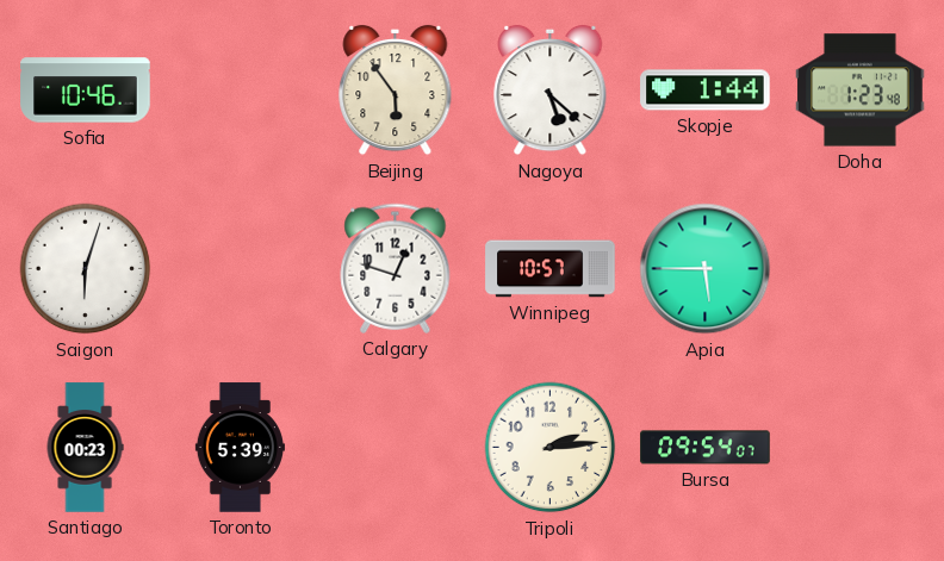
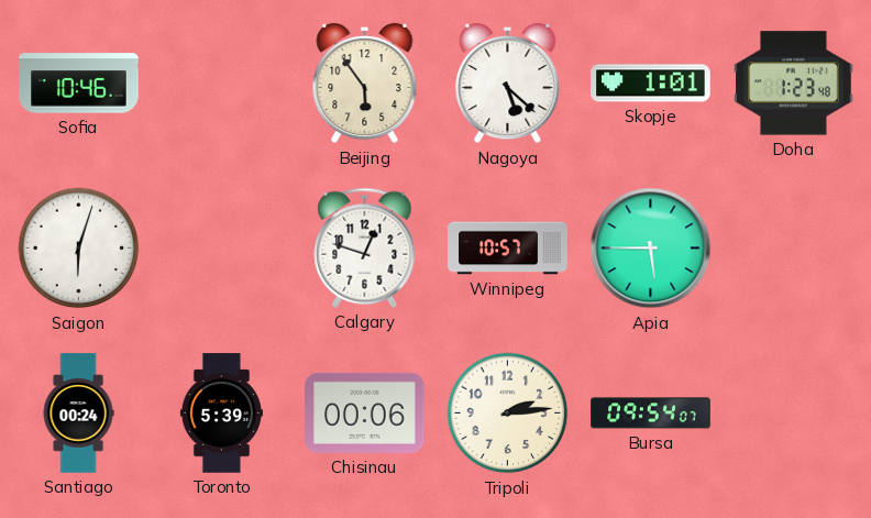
Skopje: 1:44 -> 1:01 (651, 84)
Santiago: 00:23 -> 00:24 (78, 414)
Chisinau: none -> 00:06 (365, 412)
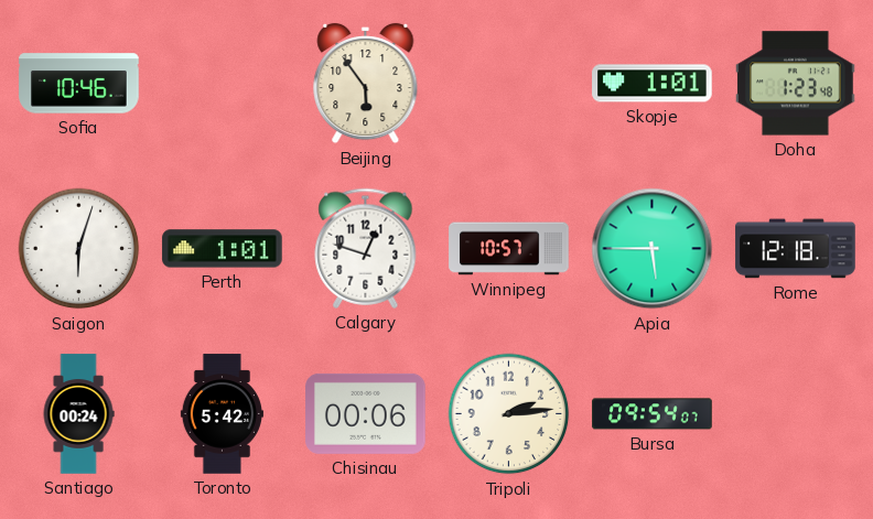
Nagoya: 5:22 -> none (508, 84)
Perth: none -> 1:01 (223, 249)
Rome: none -> 12:18 (796, 249)
Toronto: 5:39 -> 5:42 (222, 414)
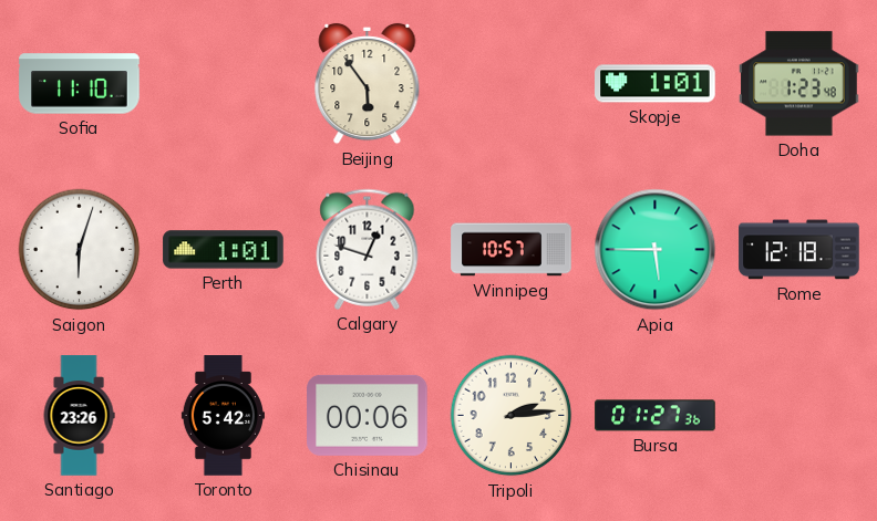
Sofia: 10:46 -> 11:10 (80, 84)
Santiago: 00:24 -> 23:26 (79, 416)
Bursa: 09:54 -> 01:27 (656, 416)
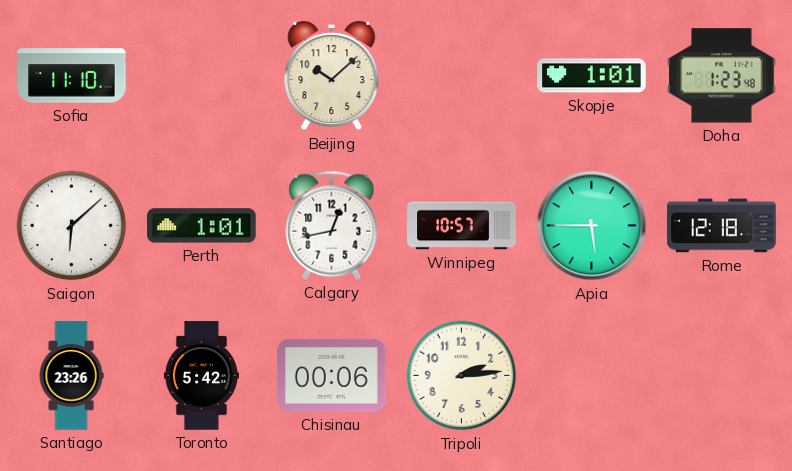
Beijing: 5:54 -> 10:08 (332, 76)
Saigon: 6:03 -> 6:08 (72, 226)
Calgary: 12:48 -> 12:43 (332, 225)
Bursa: 01:27 -> none (656, 416)
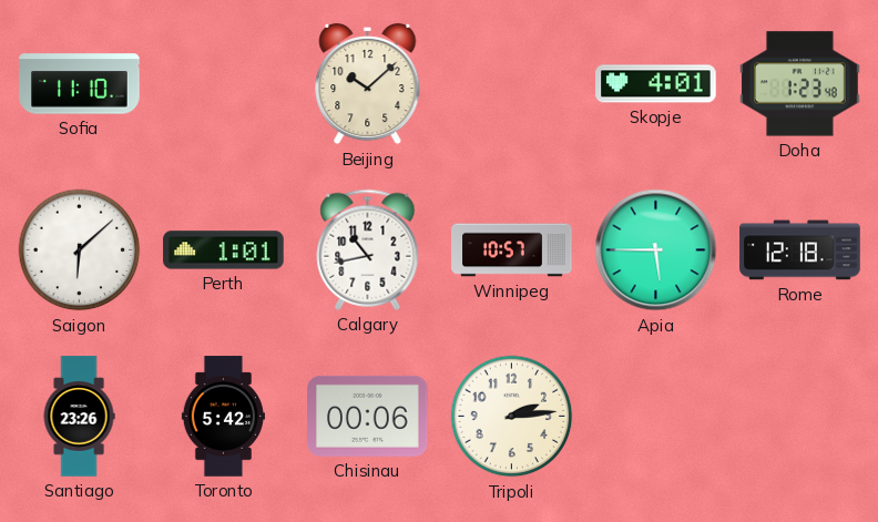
Skopje: 1:01 -> 4:01 (656, 84)
Calgary: 12:43 -> 10:43 (368, 249)
